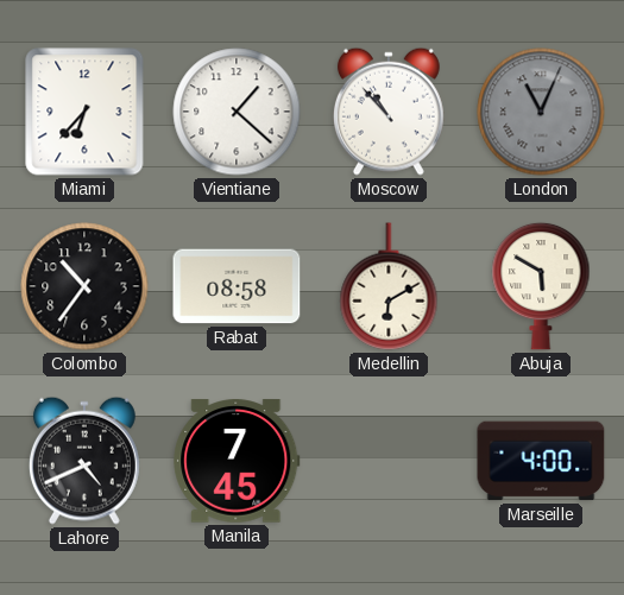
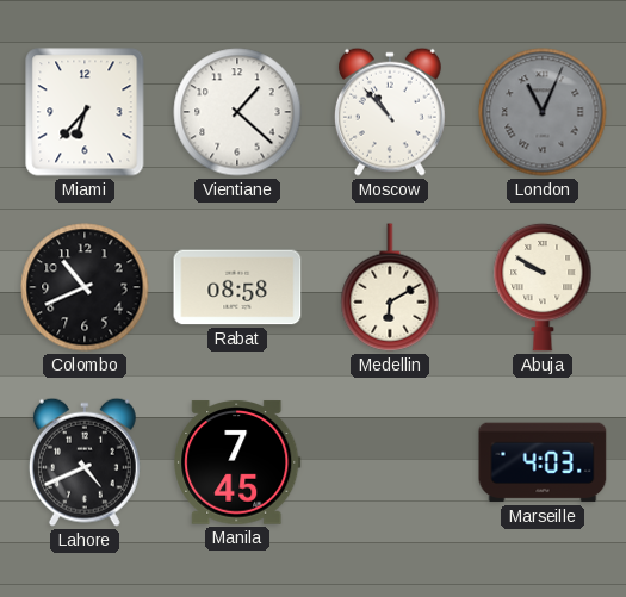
Colombo: 10:36 -> 10:41 (85, 287)
Abuja: 5:50 -> 9:50 (543, 287)
Marseille: 4:00 -> 4:03 (543, 462)
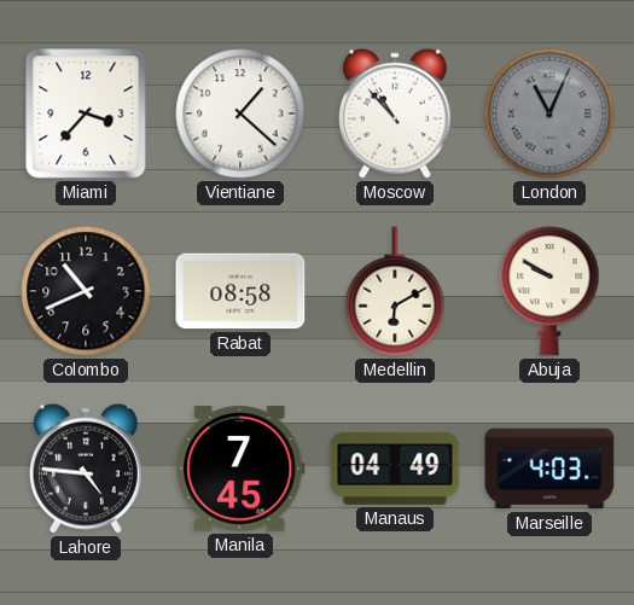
Miami: 6:37 -> 3:37 (86, 114)
Lahore: 4:41 -> 4:46 (86, 469)
Manaus: none -> 04:49 (395, 469)
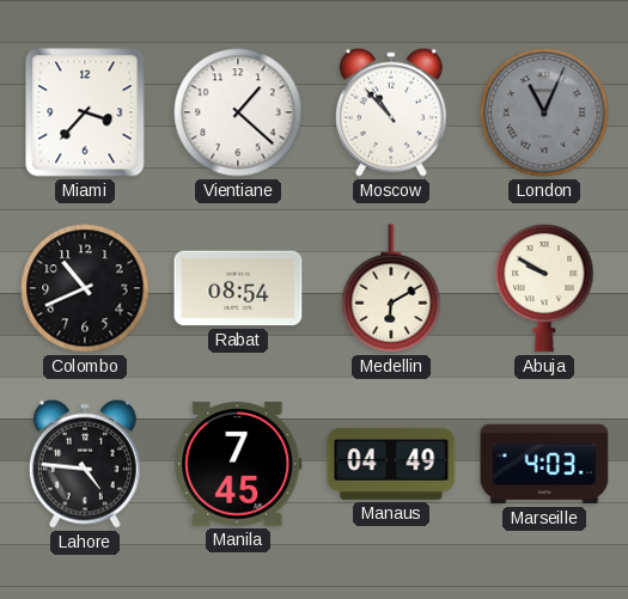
Rabat: 08:58 -> 08:54 (238, 288)
